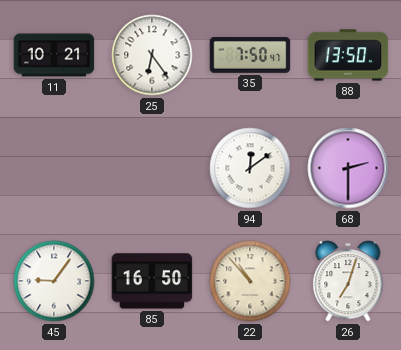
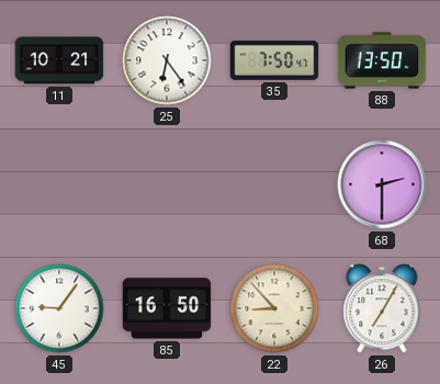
94: 12:09 -> none (250, 168)
22: 10:53 -> 8:53 (274, 308)
26: 7:03 -> 7:05 (382, 308)
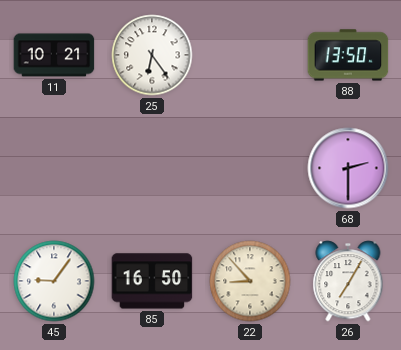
35: 7:50 -> none (274, 60)
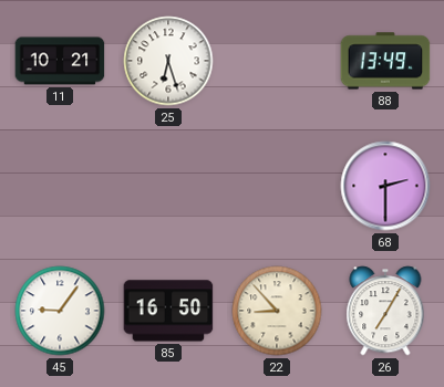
25: 6:24 -> 6:27 (168, 61)
88: 13:50 -> 13:49 (385, 61)
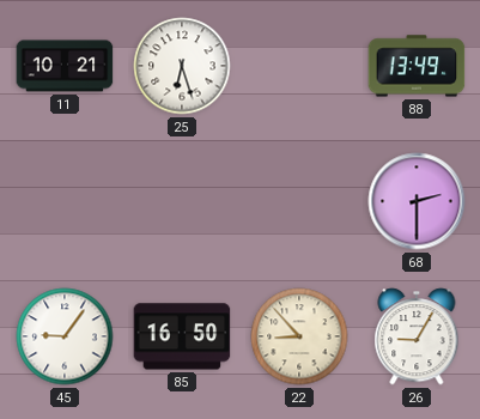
26: 7:05 -> 9:05 (417, 336)
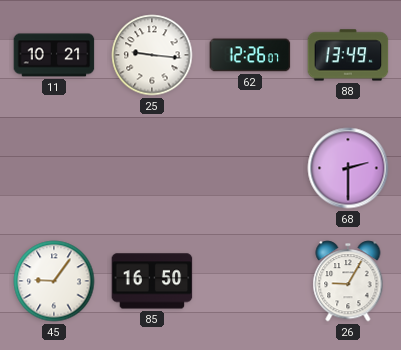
25: 6:27 -> 9:16 (152, 55)
62: none -> 12:26 (250, 55)
22: 8:53 -> none (299, 336)
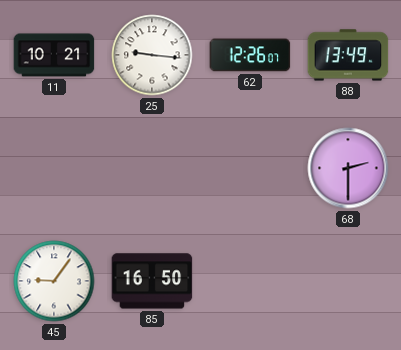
26: 9:05 -> none (348, 281)
